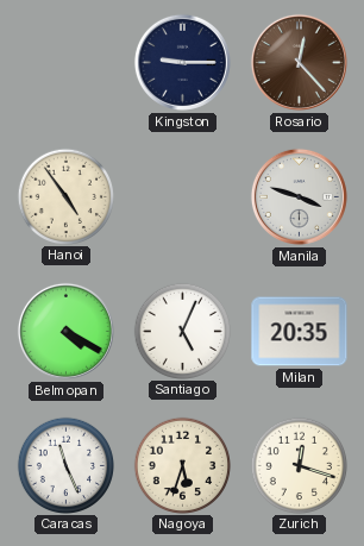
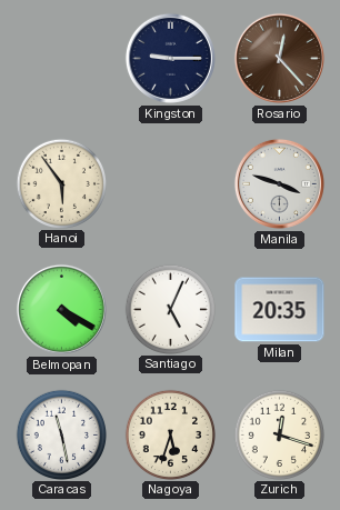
Hanoi: 4:54 -> 5:54 (61, 183)
Caracas: 11:26 -> 11:28 (61, 434)
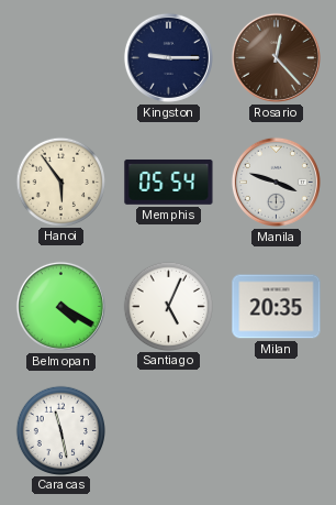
Memphis: none -> 05:54 (169, 182)
Nagoya: 5:33 -> none (170, 434)
Zurich: 12:18 -> none (279, 434)
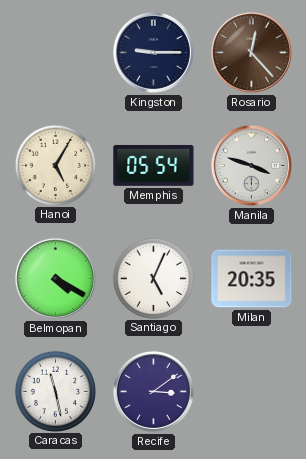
Hanoi: 5:54 -> 5:05 (55, 165)
Recife: none -> 3:09 (153, 391)
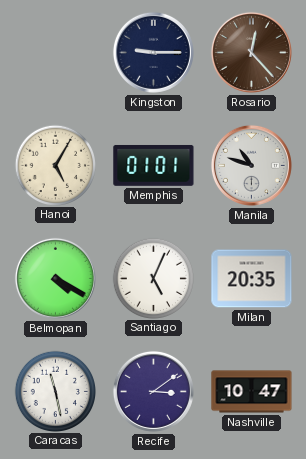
Memphis: 05:54 -> 01:01 (154, 165)
Manila: 3:48 -> 10:48 (251, 165)
Nashville: none -> 10:47 (252, 392)
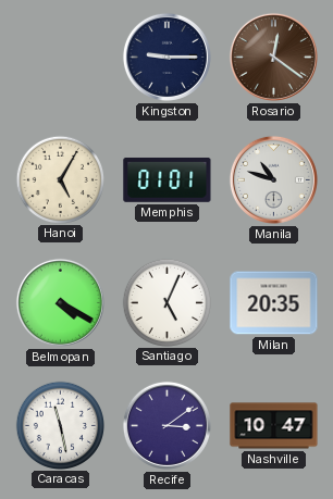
Rosario: 12:23 -> 12:21 (273, 57)
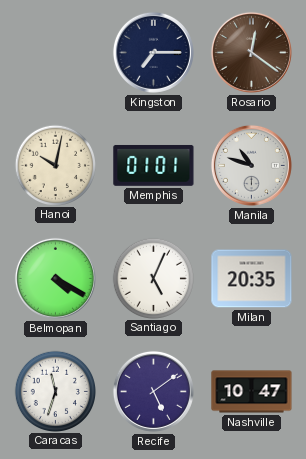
Kingston: 9:15 -> 7:15 (153, 52)
Hanoi: 5:05 -> 10:02 (55, 165)
Caracas: 11:28 -> 11:33 (55, 391)
Recife: 3:09 -> 5:09 (153, 391)
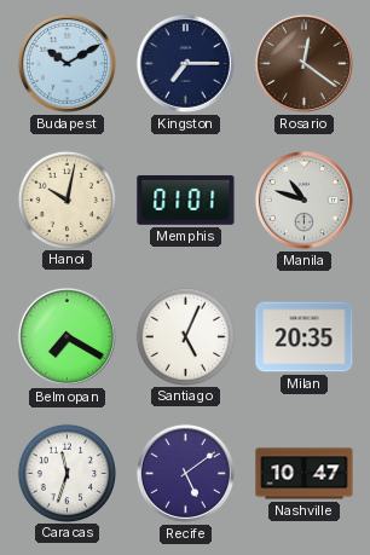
Budapest: none -> 10:10 (67, 63)
Belmopan: 4:20 -> 7:20 (67, 336)
